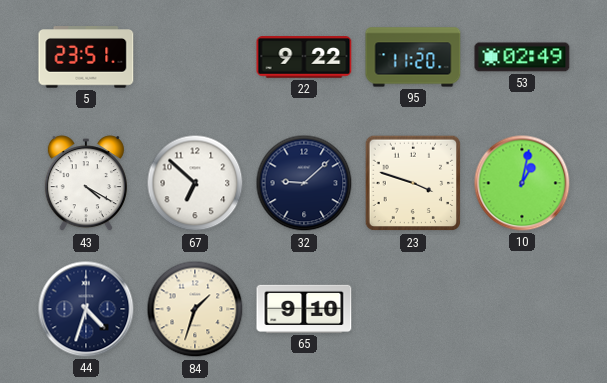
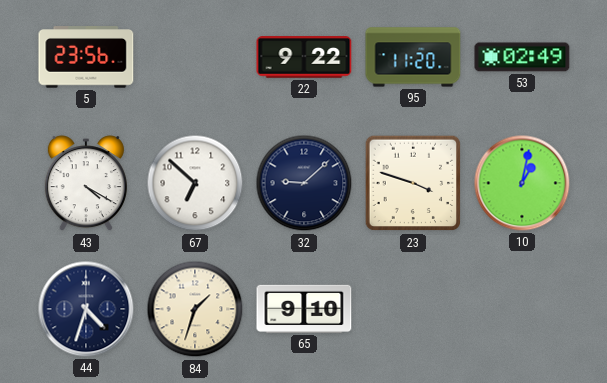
5: 23:51 -> 23:56 (86, 57)
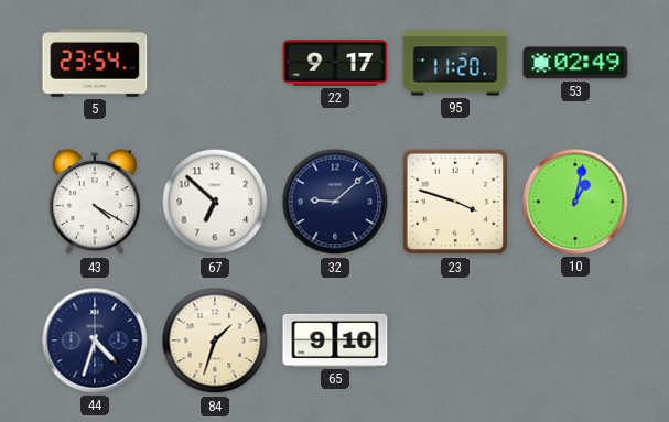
5: 23:56 -> 23:54 (95, 63)
22: 9:22 -> 9:17 (335, 63)
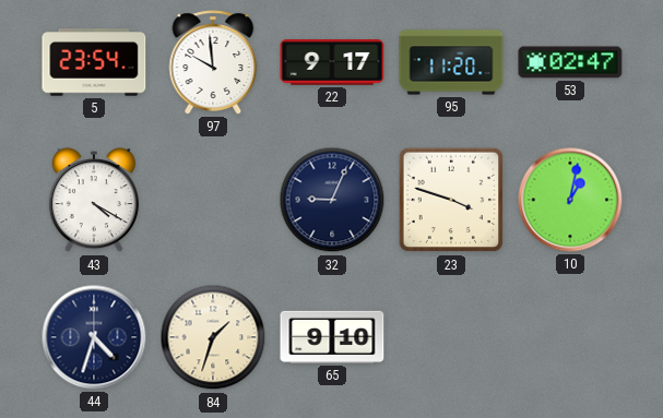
97: none -> 9:59 (213, 62)
53: 02:49 -> 02:47 (570, 62)
67: 6:52 -> none (215, 202)
32: 9:08 -> 9:04 (332, 200)
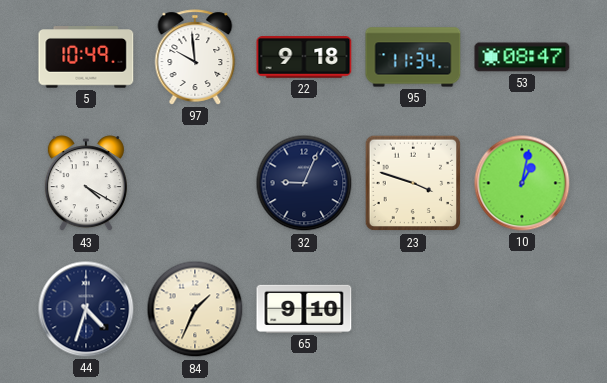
5: 23:54 -> 10:49 (86, 57)
22: 9:17 -> 9:18 (304, 57)
95: 11:20 -> 11:34 (413, 57)
53: 02:47 -> 08:47 (522, 57)
84: 1:33 -> 1:34 (195, 309)
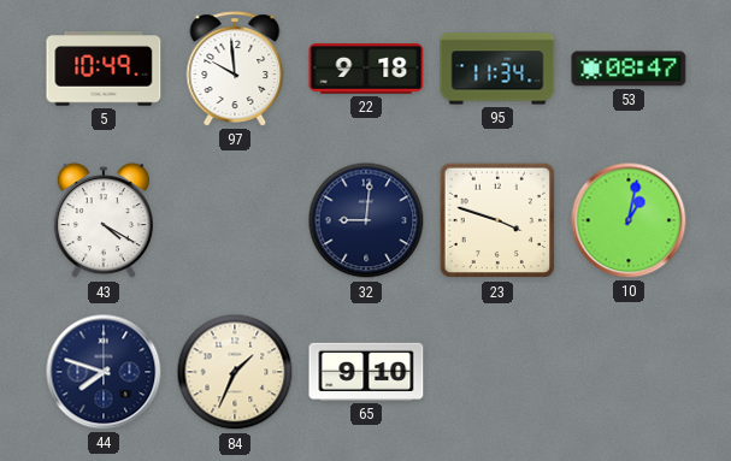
32: 9:04 -> 9:01 (366, 220)
44: 4:33 -> 7:48 (104, 372)
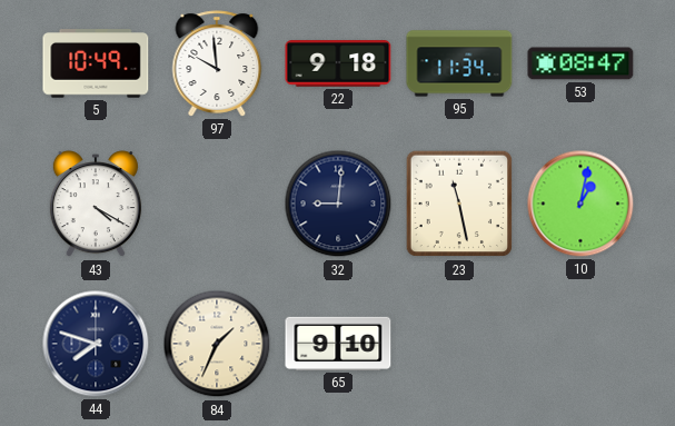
23: 3:48 -> 11:28 (459, 204)
